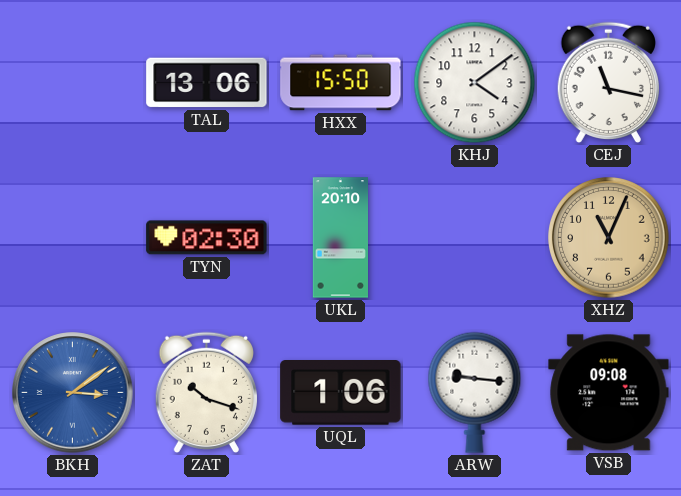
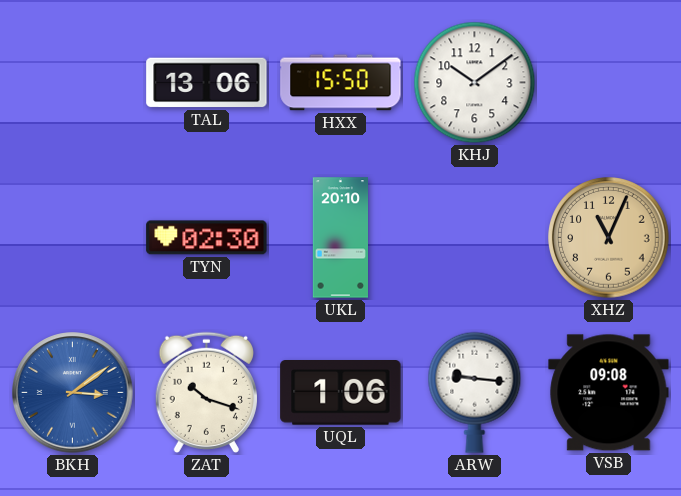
KHJ: 4:09 -> 10:09 (475, 83)
CEJ: 11:17 -> none (608, 83)
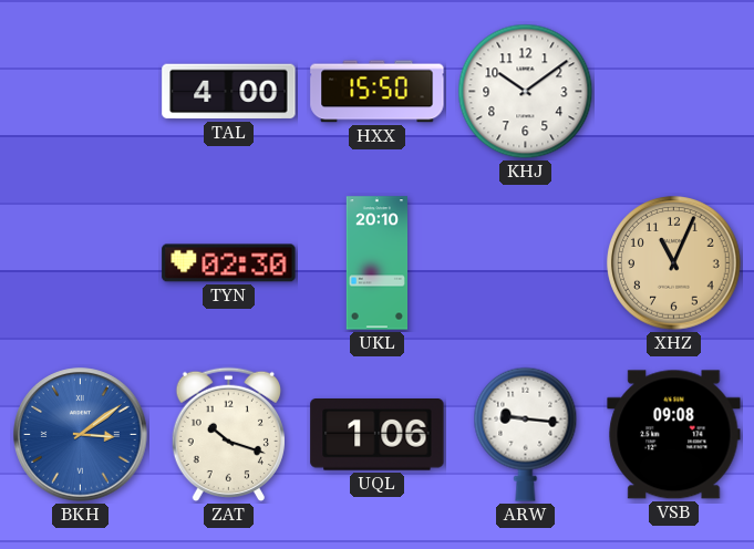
TAL: 13:06 -> 4:00 (229, 92)
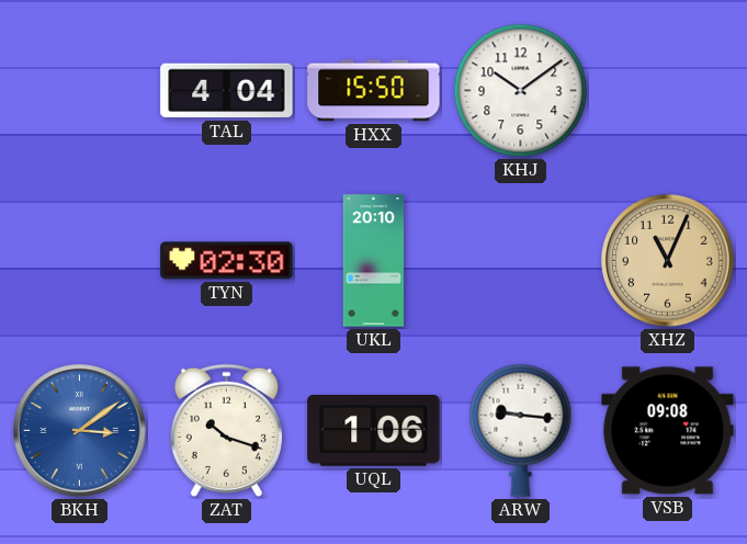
TAL: 4:00 -> 4:04 (227, 91)
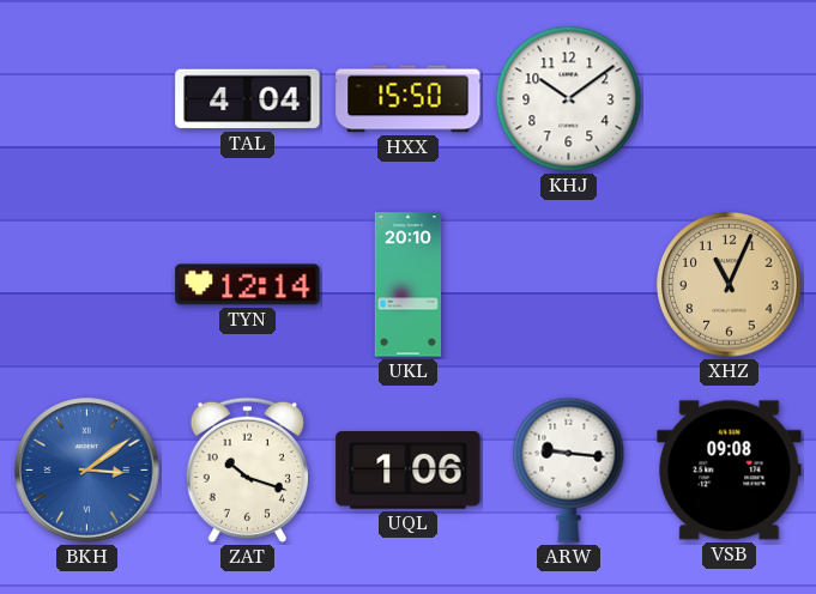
TYN: 02:30 -> 12:14 (248, 285)
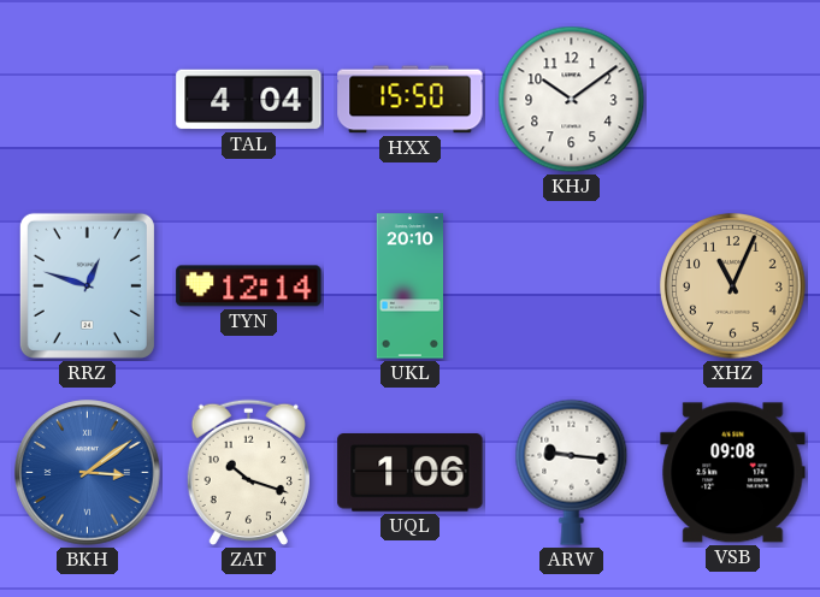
RRZ: none -> 12:48 (87, 285)
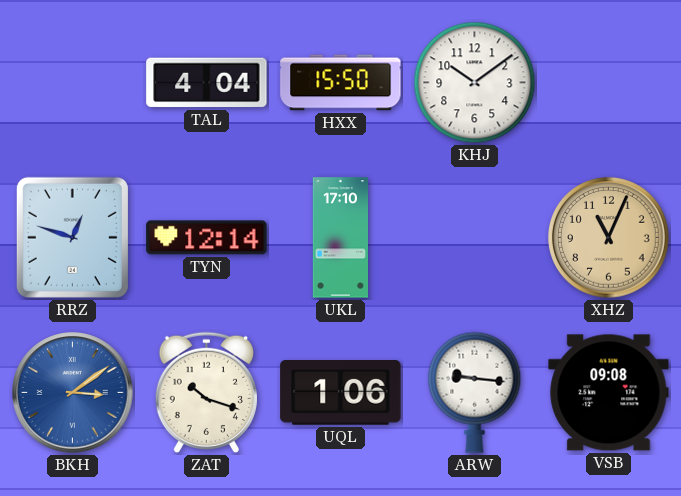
UKL: 20:10 -> 17:10 (340, 238)
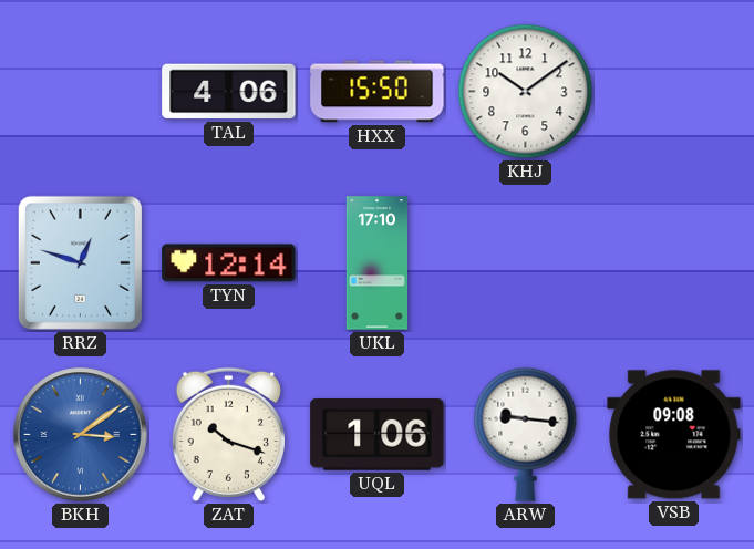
TAL: 4:04 -> 4:06 (229, 92)
XHZ: 11:04 -> none (609, 238)
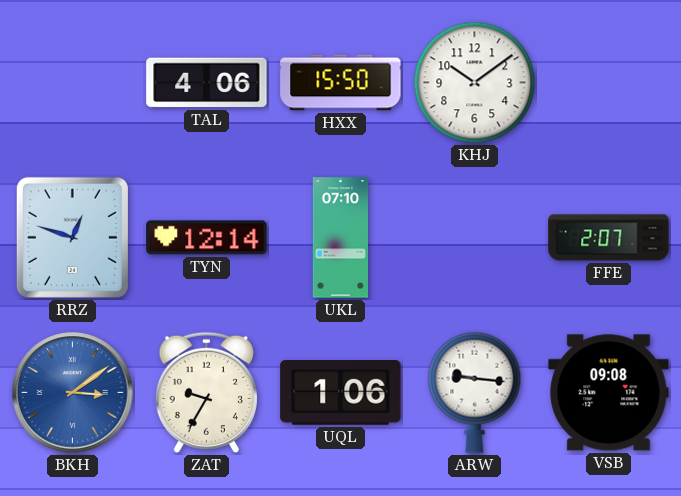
UKL: 17:10 -> 07:10 (340, 238)
FFE: none -> 2:07 (609, 238)
ZAT: 10:18 -> 9:35 (206, 393)
